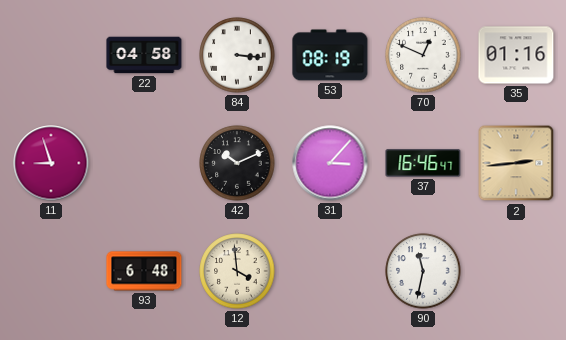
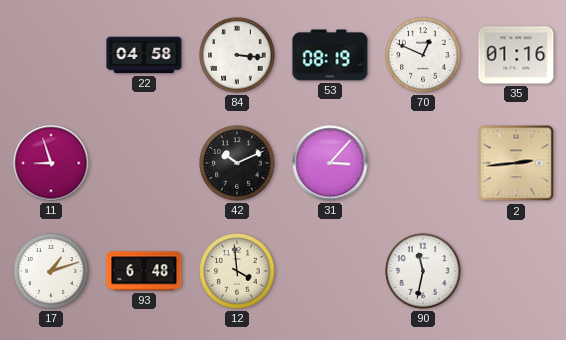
37: 16:46 -> none (423, 163)
17: none -> 1:12 (51, 271)
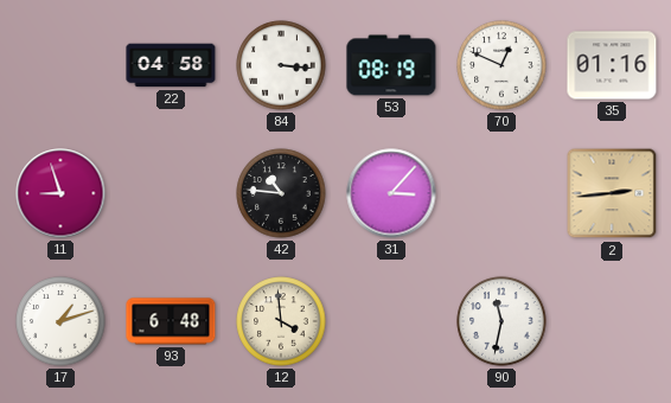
42: 10:11 -> 10:46 (281, 193)
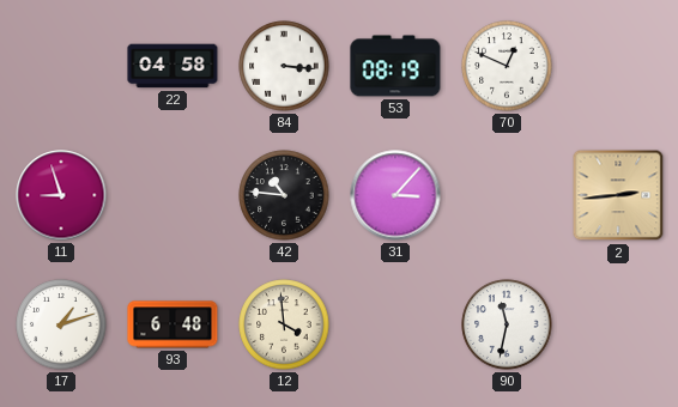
35: 01:16 -> none (612, 65)
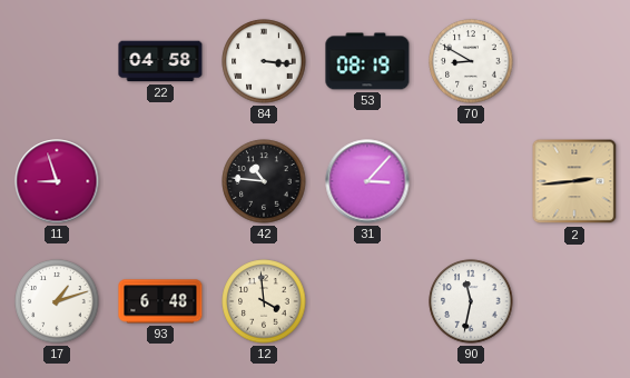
70: 12:49 -> 8:50 (471, 61)
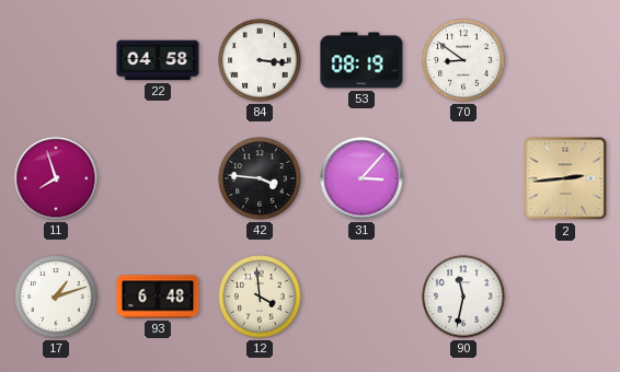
70: 8:50 -> 8:51 (463, 60)
11: 8:57 -> 7:57 (56, 178)
42: 10:46 -> 3:46 (260, 178)
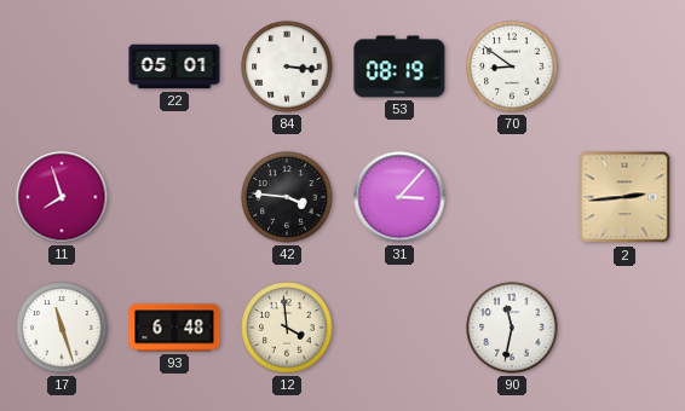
22: 04:58 -> 05:01 (174, 66)
17: 1:12 -> 11:27 (62, 328)
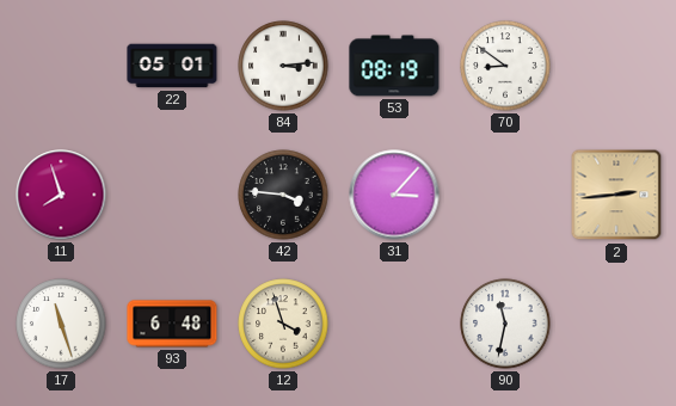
84: 3:16 -> 3:14 (283, 66)
12: 3:59 -> 3:57 (283, 324)
